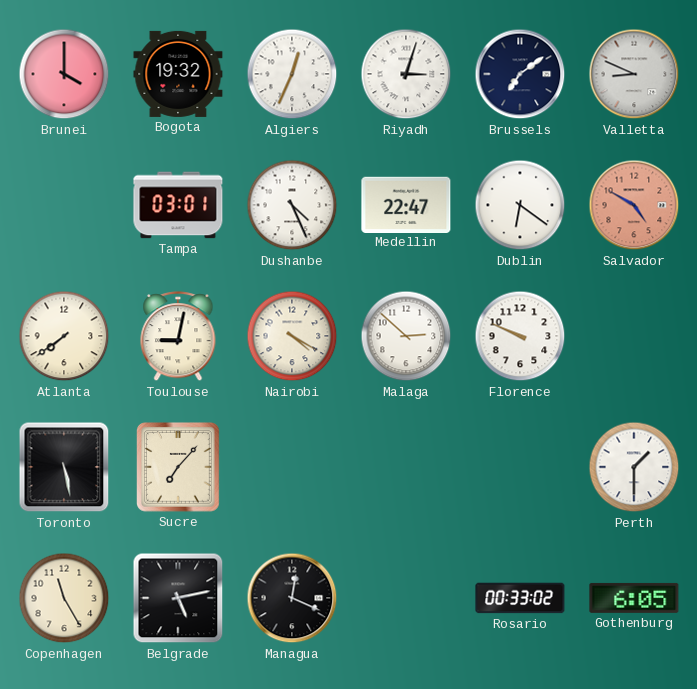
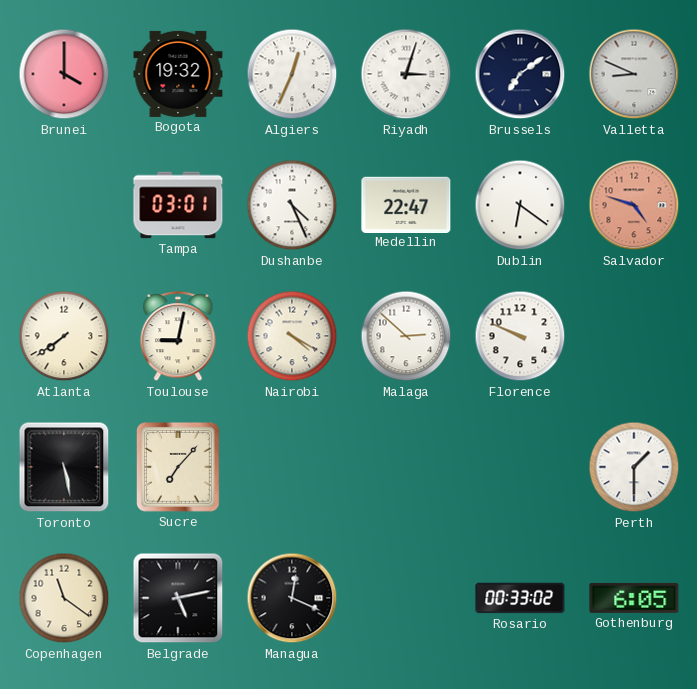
Salvador: 4:50 -> 4:48 (634, 205)
Copenhagen: 11:25 -> 11:21 (64, 598)
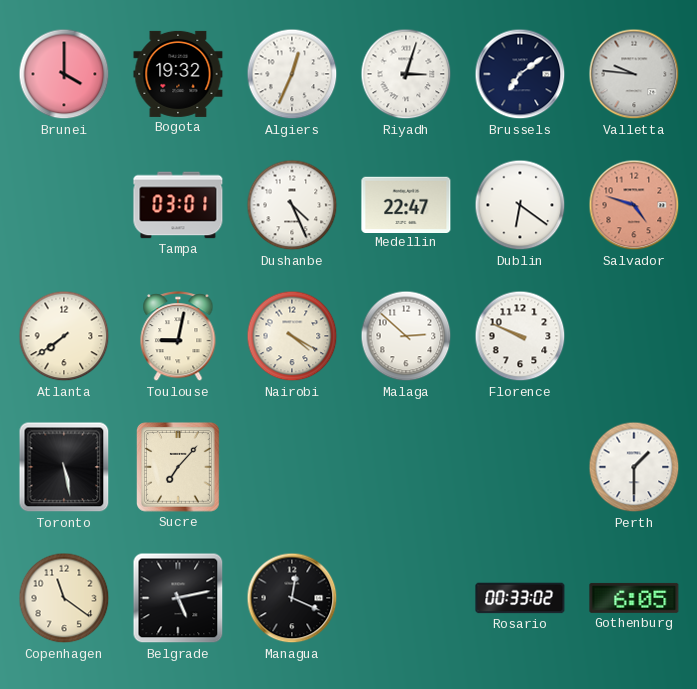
Valletta: 8:49 -> 9:46 (634, 74)
